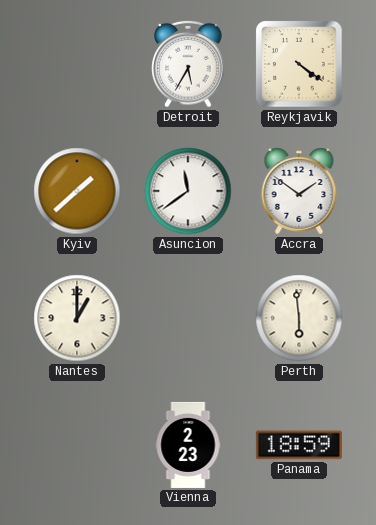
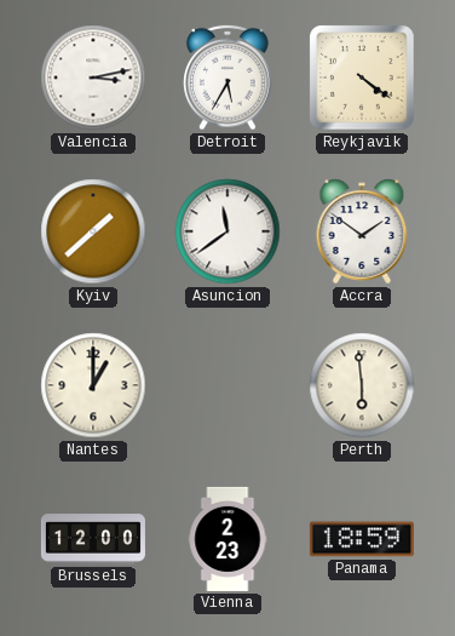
Valencia: none -> 3:13 (93, 78)
Brussels: none -> 12:00 (93, 539)
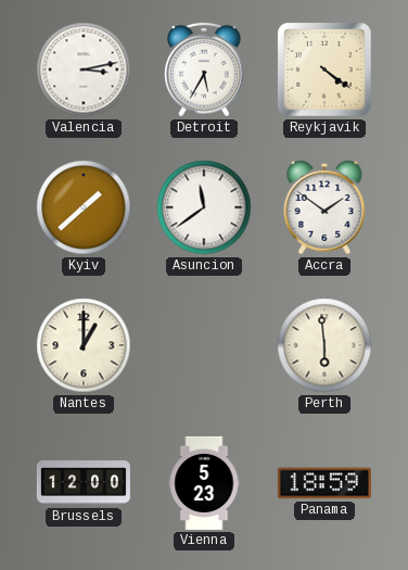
Vienna: 2:23 -> 5:23 (204, 483)
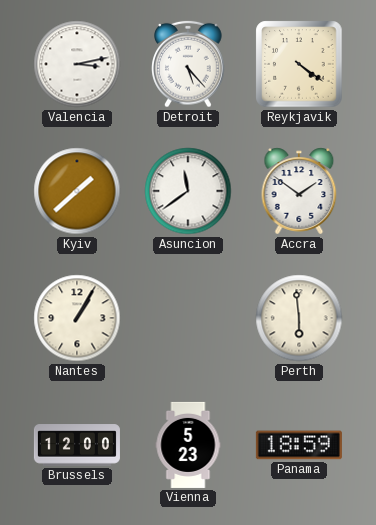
Detroit: 5:35 -> 5:23 (188, 64)
Nantes: 1:00 -> 1:05 (77, 318)
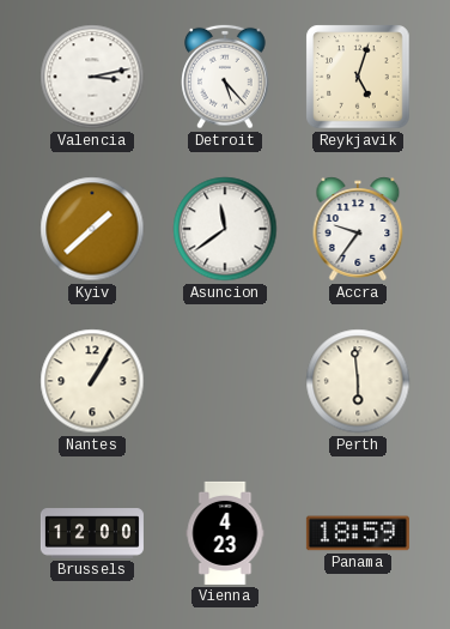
Reykjavik: 4:21 -> 5:03 (358, 77)
Accra: 1:51 -> 9:36 (358, 229)
Vienna: 5:23 -> 4:23 (225, 533)
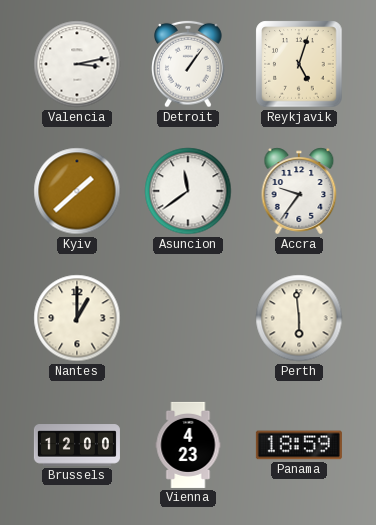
Detroit: 5:23 -> 1:06 (188, 64)
Nantes: 1:05 -> 1:00 (77, 318)
